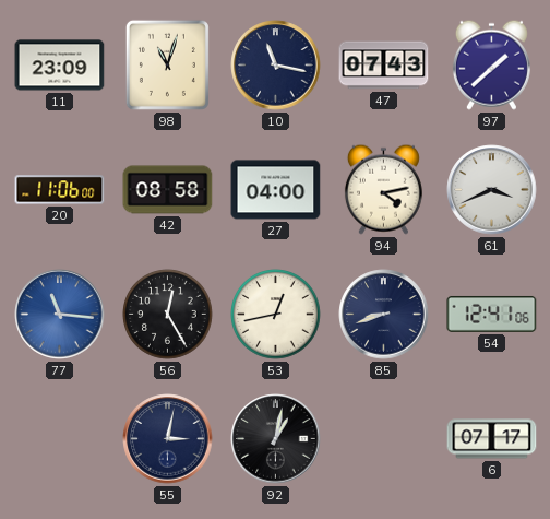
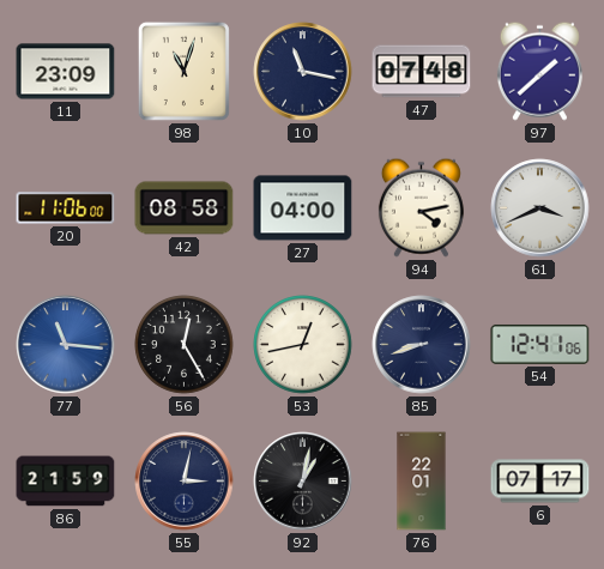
47: 07:43 -> 07:48 (422, 72)
86: none -> 21:59 (66, 482)
76: none -> 22:01 (422, 482)
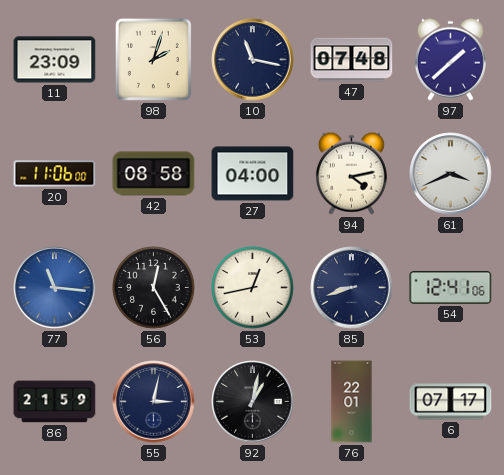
98: 11:03 -> 2:03 (153, 59)
